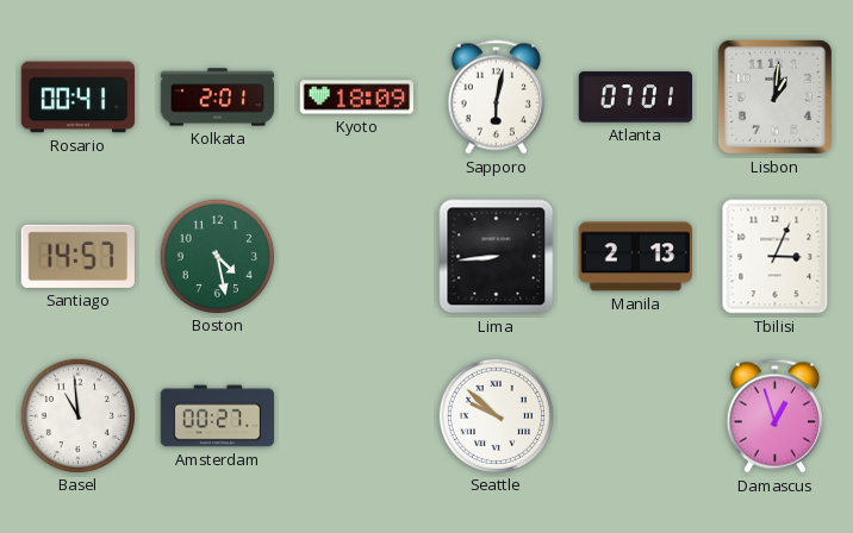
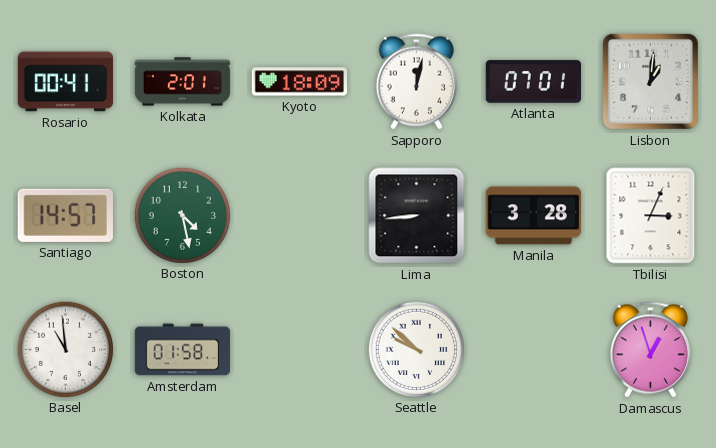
Sapporo: 6:02 -> 12:02 (416, 82)
Manila: 2:13 -> 3:28 (534, 216)
Amsterdam: 00:27 -> 01:58 (183, 350)
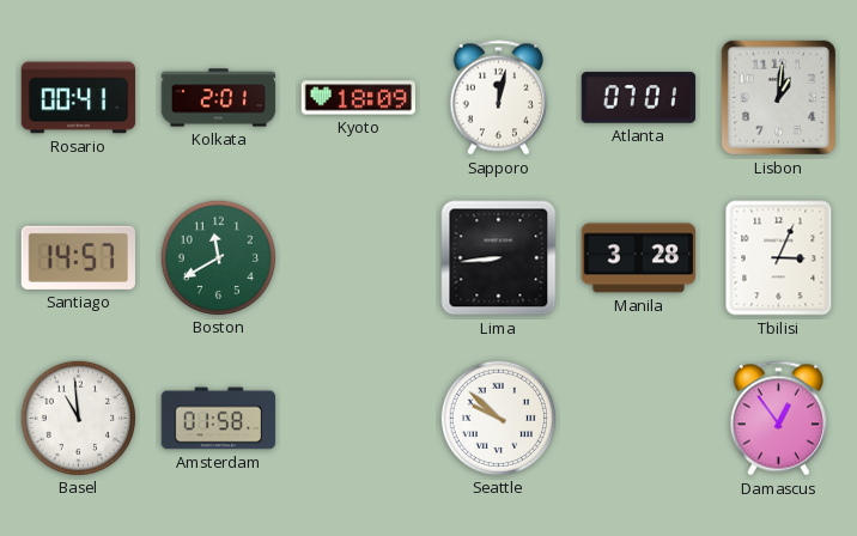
Boston: 4:28 -> 11:40 (218, 257)
Damascus: 12:57 -> 12:54 (778, 419)
